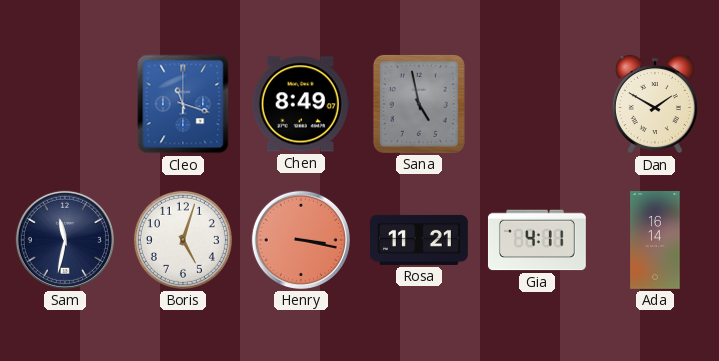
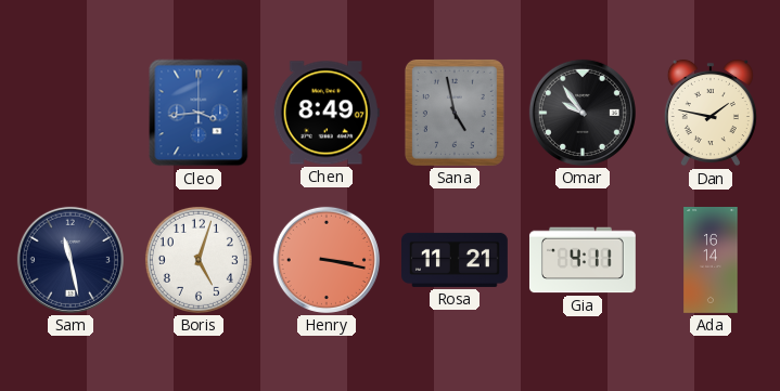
Cleo: 11:18 -> 3:44 (199, 113)
Omar: none -> 9:54 (583, 113)
Dan: 1:50 -> 1:47 (711, 113)
Sam: 11:32 -> 11:28 (71, 260)
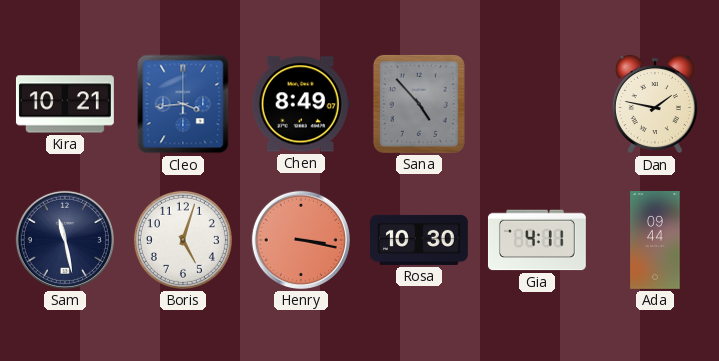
Kira: none -> 10:21 (65, 104)
Sana: 4:58 -> 4:53 (419, 104)
Omar: 9:54 -> none (583, 113)
Rosa: 11:21 -> 10:30 (420, 240)
Ada: 16:14 -> 09:44 (655, 241)
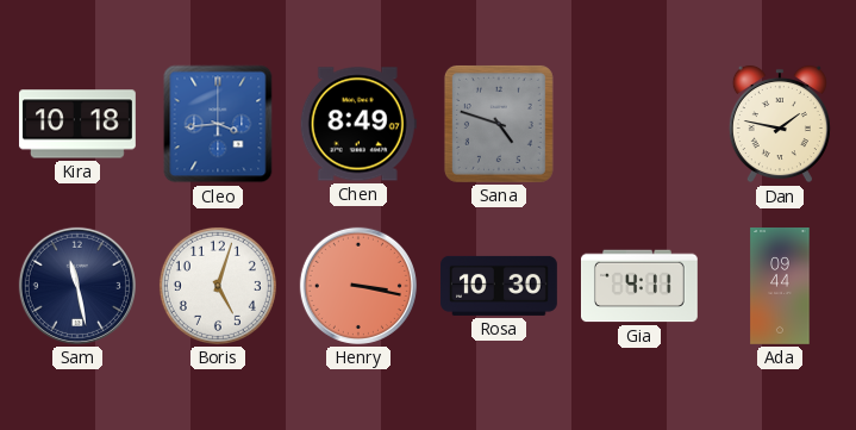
Kira: 10:21 -> 10:18 (77, 124)
Sana: 4:53 -> 4:48 (499, 124)
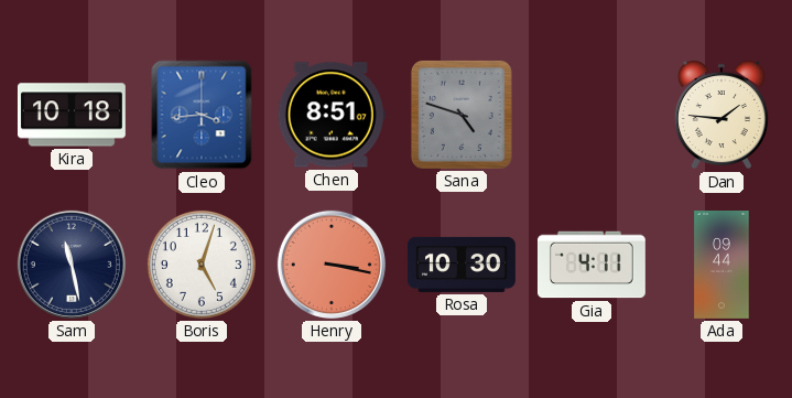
Chen: 8:49 -> 8:51 (332, 115)
Dan: 1:47 -> 1:46 (722, 115)
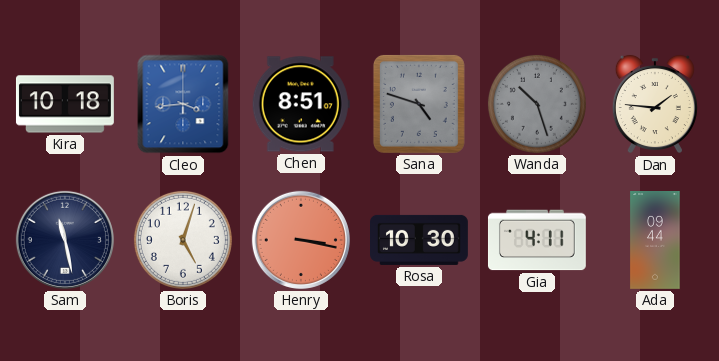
Wanda: none -> 10:27 (537, 104)
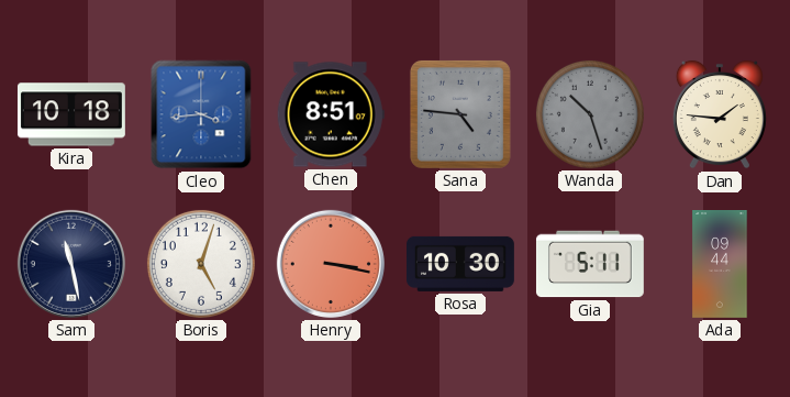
Sana: 4:48 -> 4:46 (460, 114)
Gia: 4:11 -> 5:11 (590, 264)
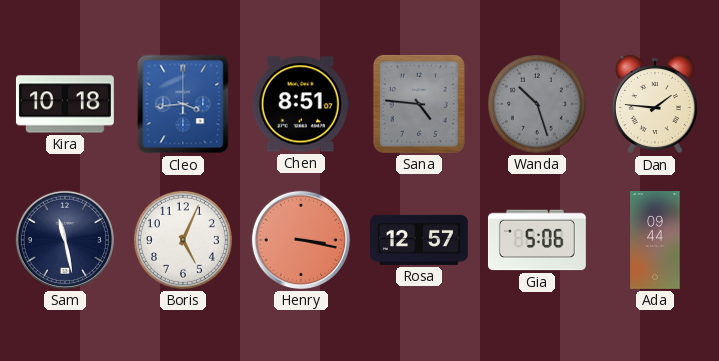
Boris: 5:03 -> 5:04 (183, 240)
Rosa: 10:30 -> 12:57 (420, 240)
Gia: 5:11 -> 5:06 (537, 240)
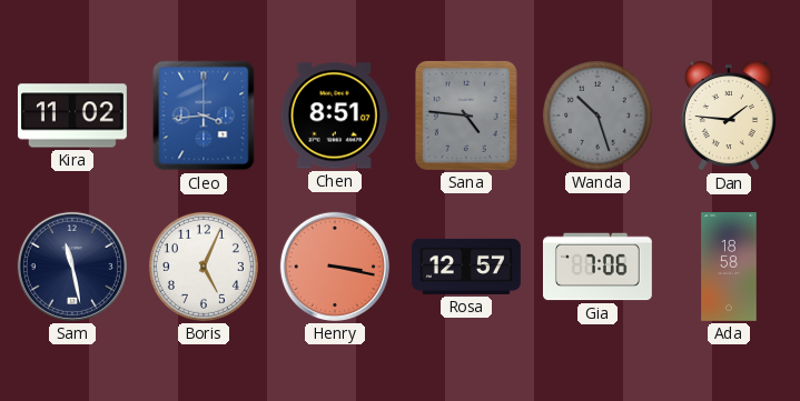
Kira: 10:18 -> 11:02 (72, 116)
Gia: 5:06 -> 7:06 (597, 267)
Ada: 09:44 -> 18:58 (729, 268)
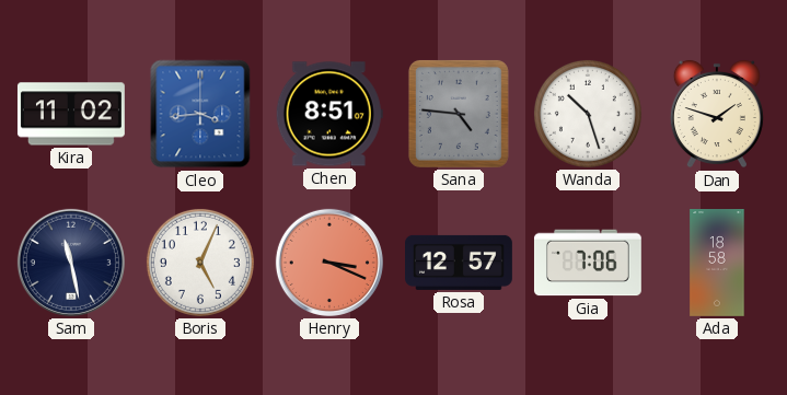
Wanda dial: grey -> white (588, 114)
Dan: 1:46 -> 1:48 (717, 114)
Henry: 3:17 -> 3:19 (329, 263)
